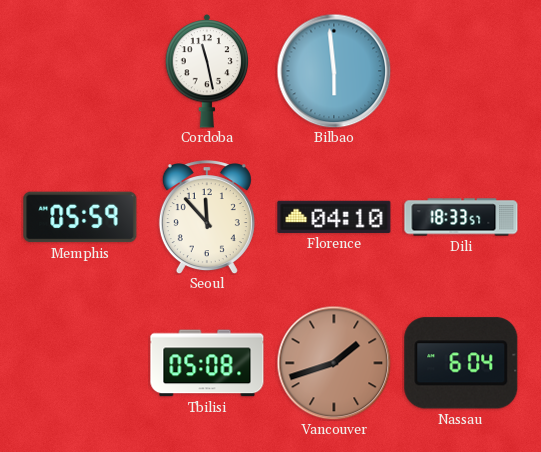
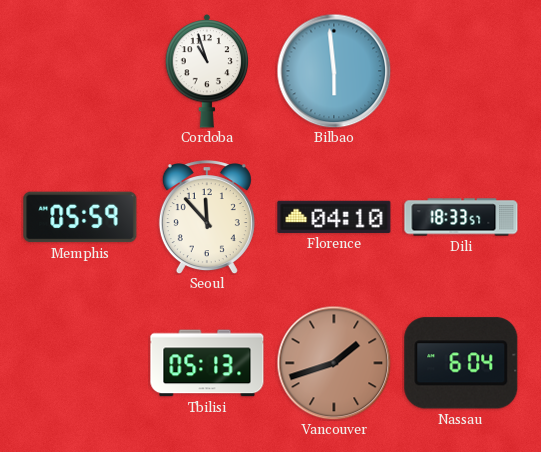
Cordoba: 11:28 -> 10:57 (207, 72)
Tbilisi: 05:08 -> 05:13 (207, 363)
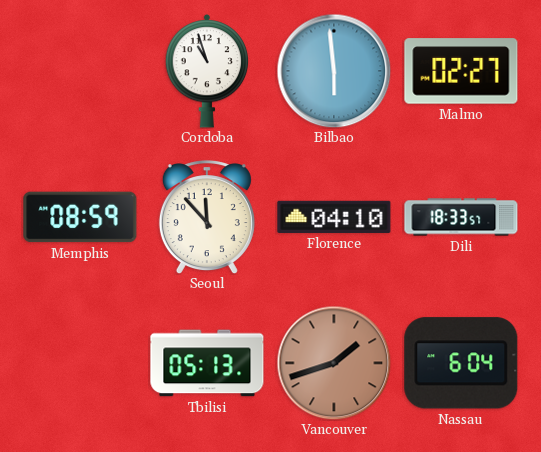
Malmo: none -> 02:27 (461, 71)
Memphis: 05:59 -> 08:59 (80, 217)
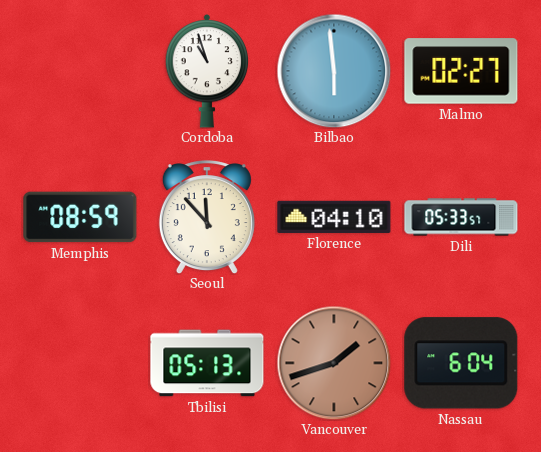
Dili: 18:33 -> 05:33 (461, 217)
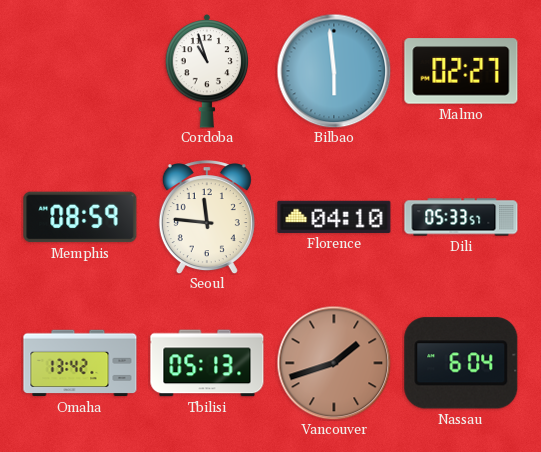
Seoul: 11:53 -> 11:46 (207, 217)
Omaha: none -> 13:42 (80, 363)
